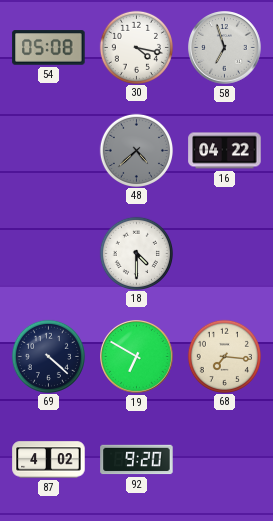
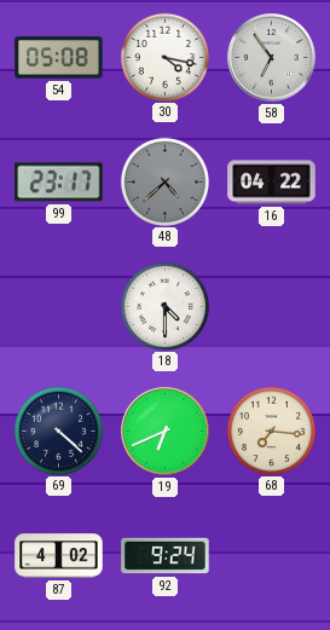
58: 6:57 -> 6:54 (272, 58)
99: none -> 23:17 (59, 183)
19: 6:50 -> 6:41 (166, 432)
92: 9:20 -> 9:24 (166, 556)
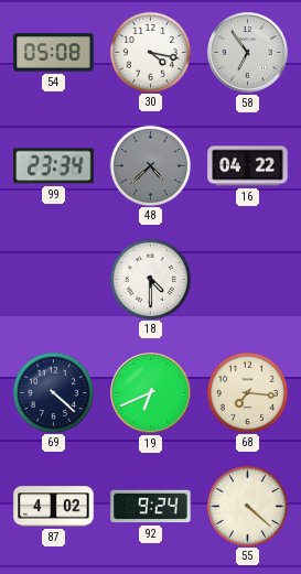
99: 23:17 -> 23:34 (54, 166)
55: none -> 4:22 (247, 506)
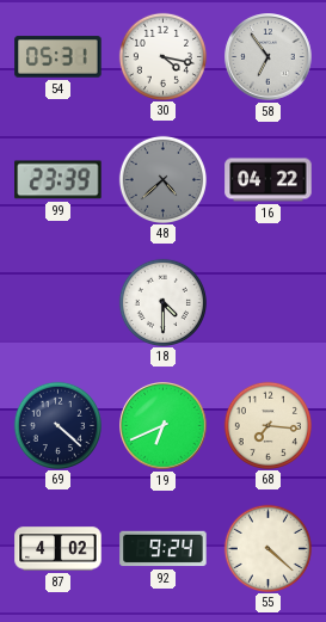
54: 05:08 -> 05:31 (59, 57)
99: 23:34 -> 23:39 (59, 180)
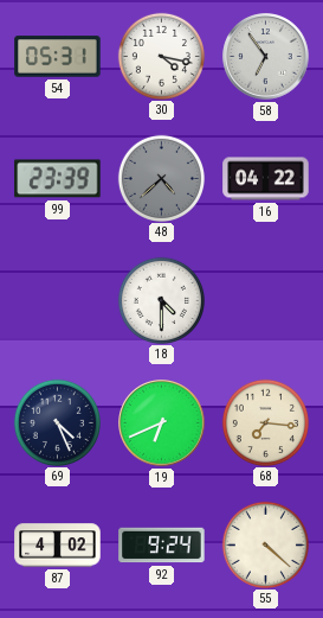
69: 4:22 -> 4:26 (57, 422)
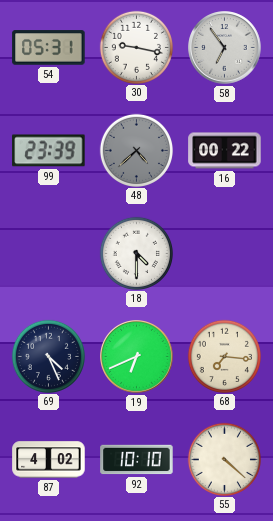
30: 4:17 -> 9:17 (136, 47)
16: 04:22 -> 00:22 (225, 151)
92: 9:24 -> 10:10 (137, 460)
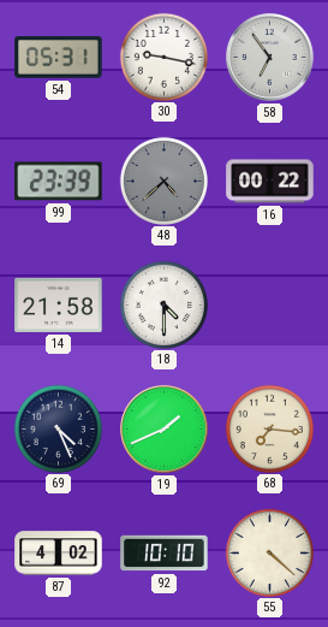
14: none -> 21:58 (59, 304)
19: 6:41 -> 1:41 (165, 430)
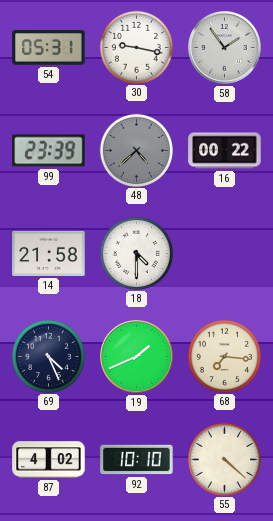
58: 6:54 -> 1:54 (225, 48)
